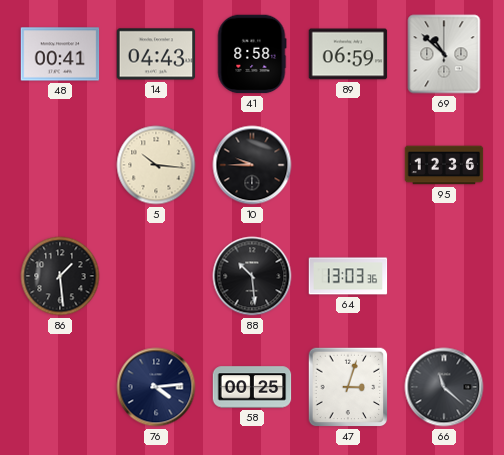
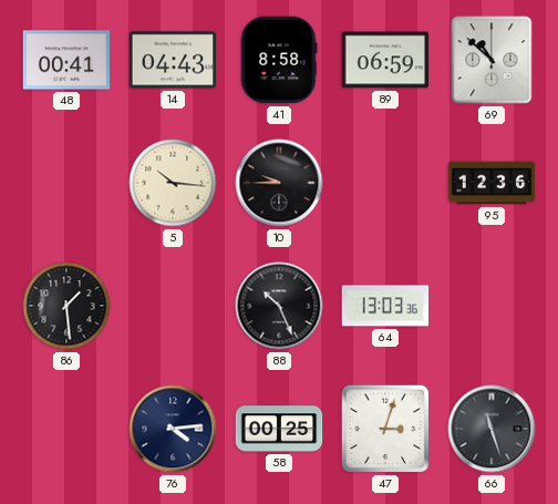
88: 10:29 -> 10:26 (279, 306)
66: 11:22 -> 11:27 (492, 429)
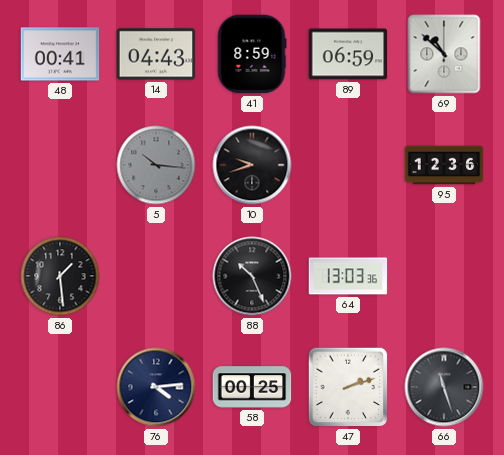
41: 8:58 -> 8:59 (252, 54)
5 dial: cream -> grey (156, 165)
10: 9:45 -> 9:42 (252, 165)
47: 3:03 -> 2:12 (348, 387)
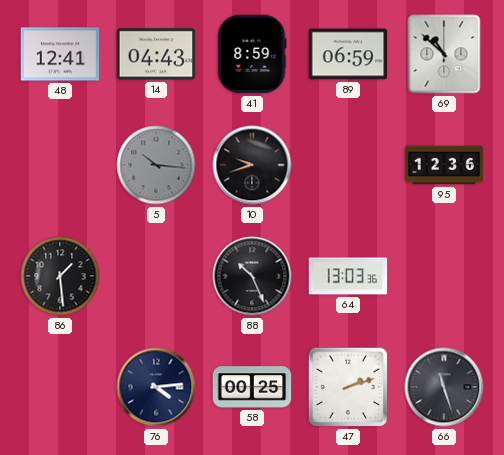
48: 00:41 -> 12:41 (60, 54)
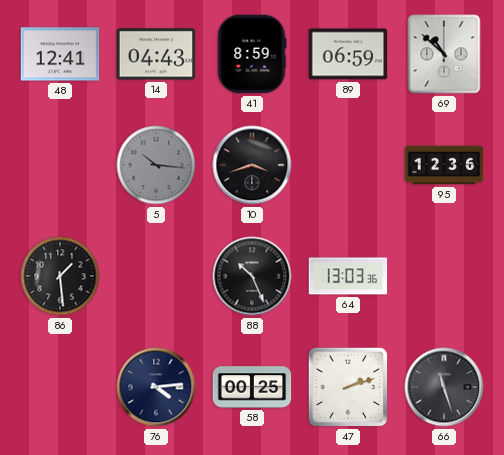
10: 9:42 -> 3:42 (252, 165)
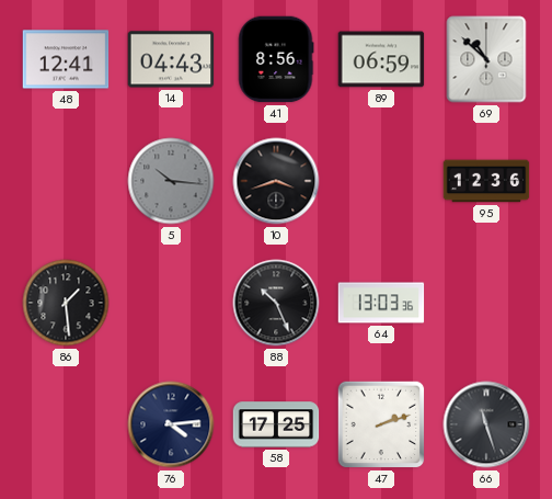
41: 8:59 -> 8:56 (276, 59)
58: 00:25 -> 17:25 (276, 424)
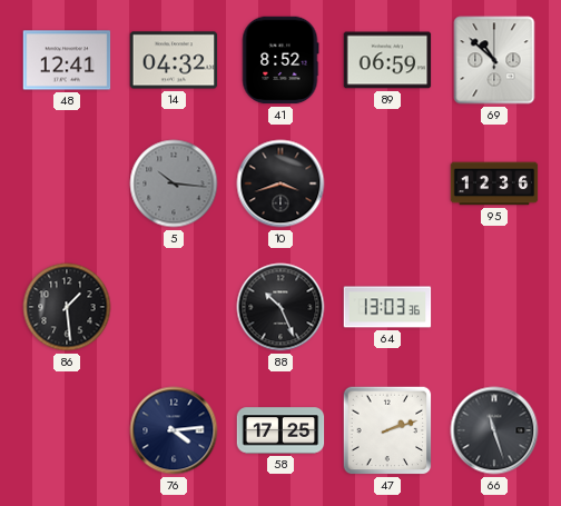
14: 04:43 -> 04:32 (174, 60)
41: 8:56 -> 8:52 (280, 60)
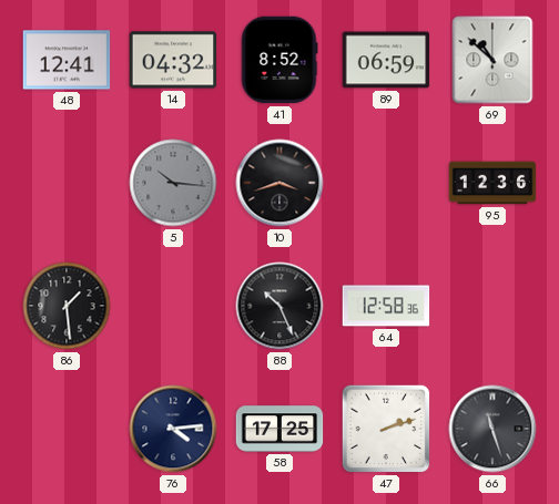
64: 13:03 -> 12:58 (386, 306)
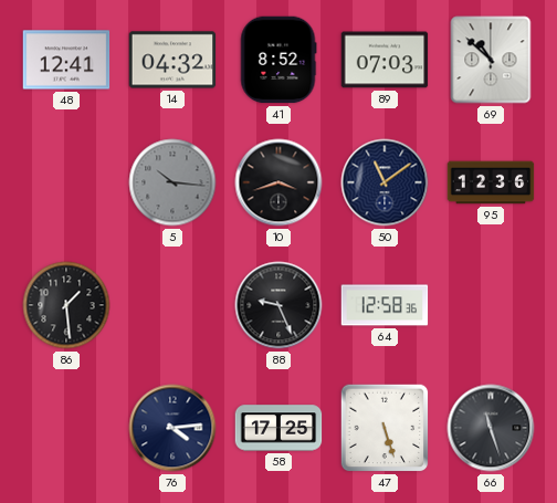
89: 06:59 -> 07:03 (385, 60)
50: none -> 11:09 (385, 182)
88: 10:26 -> 9:26 (278, 305)
47: 2:12 -> 5:27 (385, 428)
